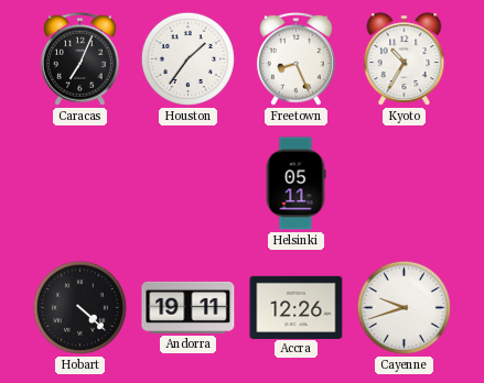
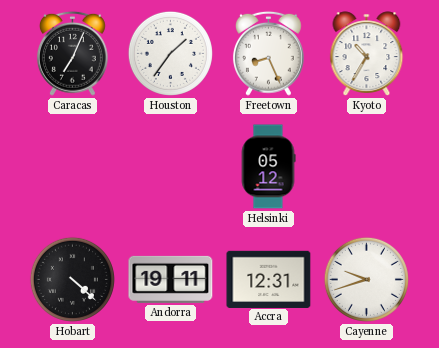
Helsinki: 05:11 -> 05:12 (268, 167)
Accra: 12:26 -> 12:31 (269, 279)
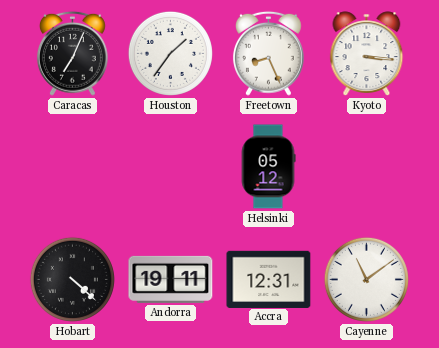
Kyoto: 10:35 -> 3:16 (367, 54)
Cayenne: 9:42 -> 11:09 (366, 279)
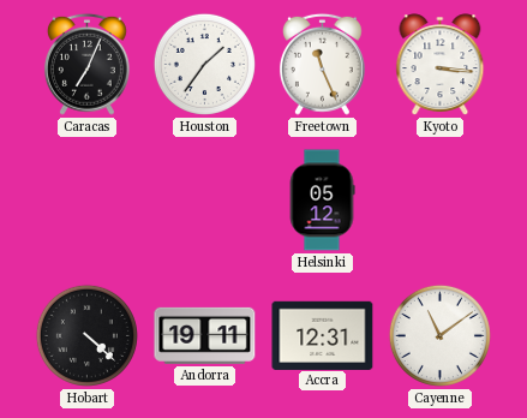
Freetown: 8:26 -> 11:26 (322, 64)
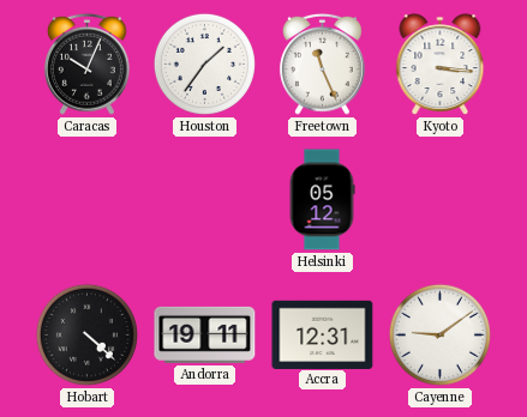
Caracas: 7:04 -> 10:04 (86, 64)
Cayenne: 11:09 -> 9:09 (439, 334)
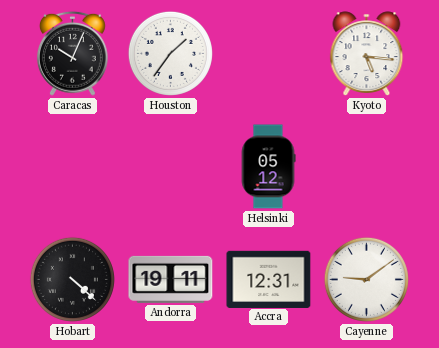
Freetown: 11:26 -> none (322, 64)
Kyoto: 3:16 -> 5:16 (367, 54)
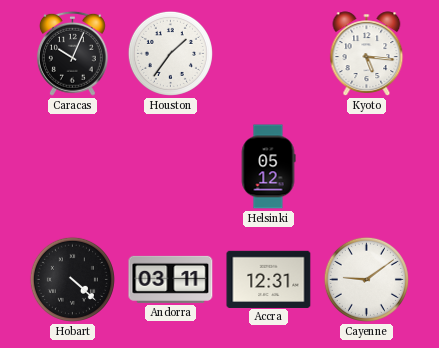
Andorra: 19:11 -> 03:11 (171, 279)
